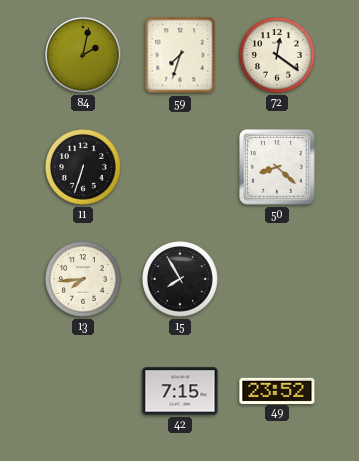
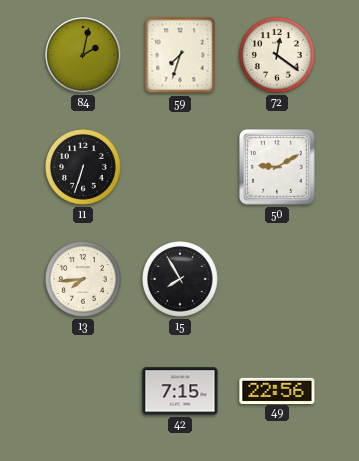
50: 8:22 -> 9:10 (277, 167)
49: 23:52 -> 22:56 (277, 390)
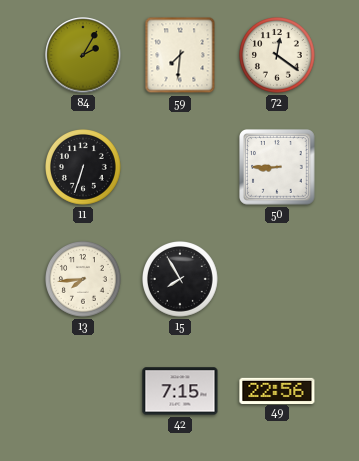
84: 2:02 -> 2:05 (83, 55)
59: 7:33 -> 7:31 (180, 55)
50: 9:10 -> 8:45 (277, 167)
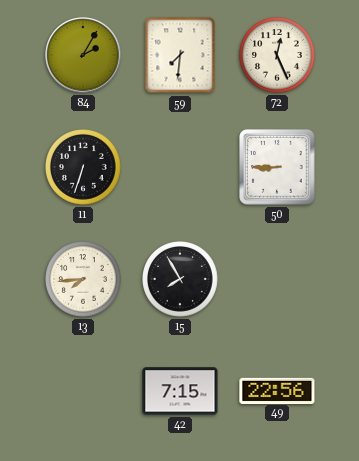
72: 12:21 -> 12:26 (278, 56)
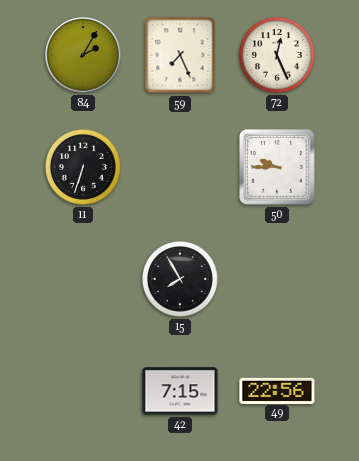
59: 7:31 -> 7:26 (180, 55)
50: 8:45 -> 9:45 (277, 167)
13: 7:44 -> none (84, 280)
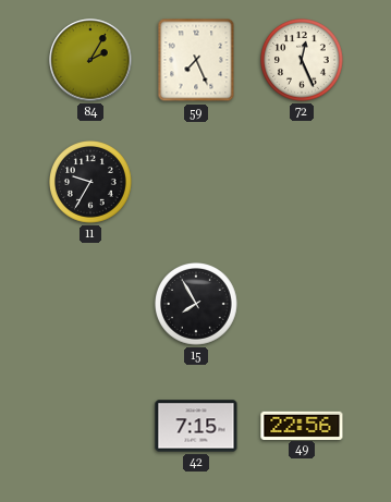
11: 6:33 -> 9:35 (91, 183)
50: 9:45 -> none (277, 167)
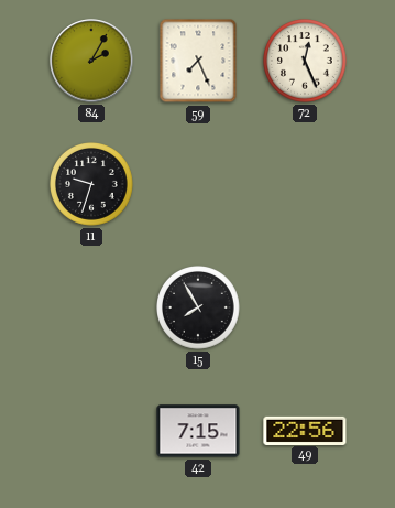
11: 9:35 -> 9:33 (92, 185)
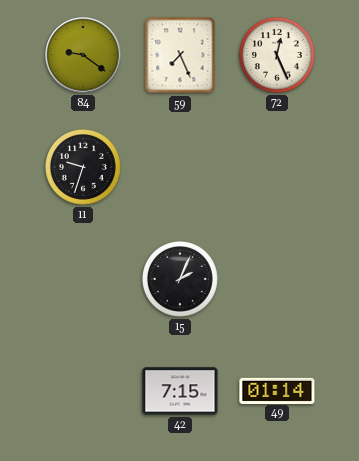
84: 2:05 -> 9:21 (83, 55)
15: 7:55 -> 2:04 (181, 280)
49: 22:56 -> 01:14 (277, 390)
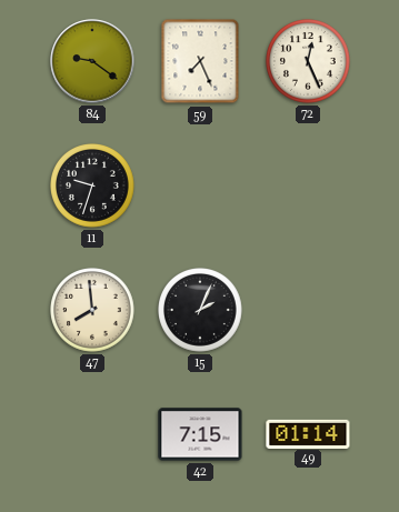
47: none -> 7:59 (93, 311)
